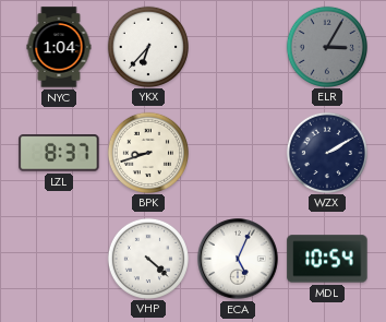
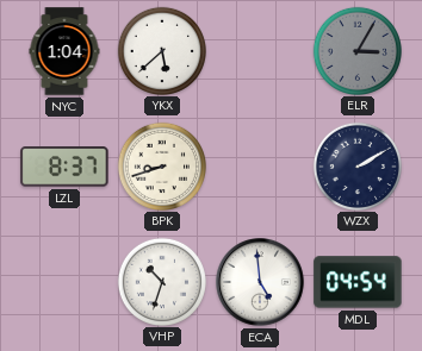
YKX: 6:37 -> 5:38 (161, 50)
VHP: 4:22 -> 10:33 (161, 281)
ECA: 5:04 -> 4:59 (260, 282)
MDL: 10:54 -> 04:54 (358, 282)
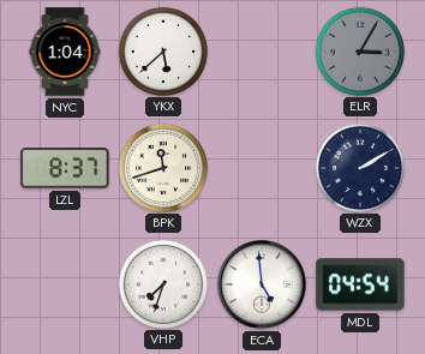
BPK: 8:42 -> 11:42 (162, 167)
VHP: 10:33 -> 7:33 (162, 283)
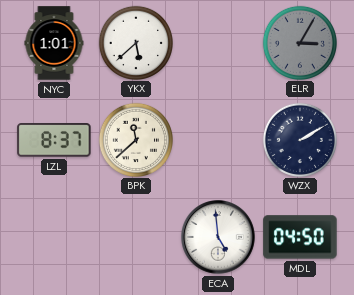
NYC: 1:04 -> 1:01 (54, 43)
BPK: 11:42 -> 11:38 (135, 139)
VHP: 7:33 -> none (162, 283)
MDL: 04:54 -> 04:50 (300, 237)
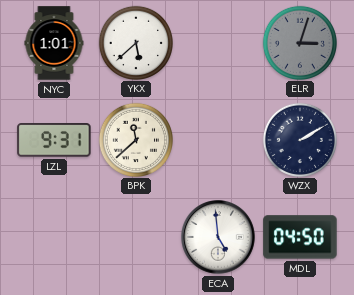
ELR: 3:05 -> 3:03 (299, 42)
LZL: 8:37 -> 9:31 (54, 140)
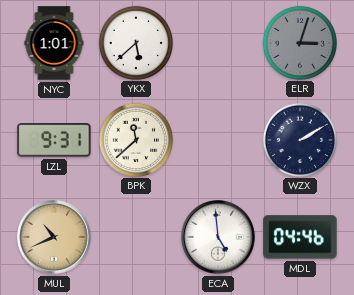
MUL: none -> 10:41 (54, 237)
MDL: 04:50 -> 04:46 (300, 237)
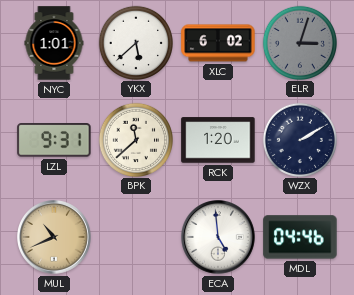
XLC: none -> 6:02 (218, 43)
RCK: none -> 1:20 (218, 140)
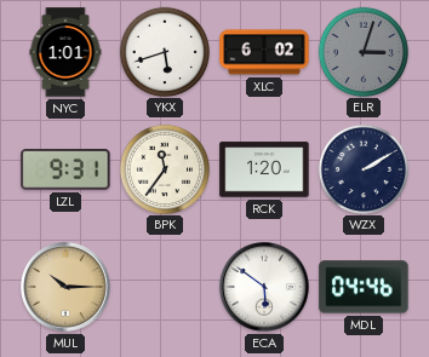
YKX: 5:38 -> 5:42 (164, 51)
BPK: 11:38 -> 11:36 (164, 168)
MUL: 10:41 -> 10:15 (65, 287)
ECA: 4:59 -> 5:51 (264, 287)
